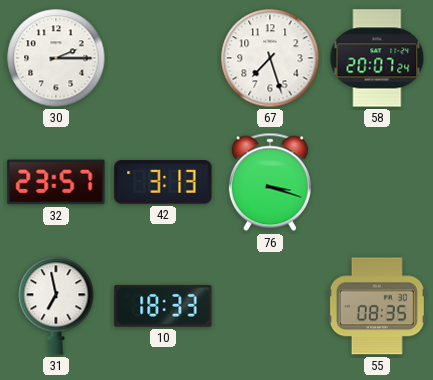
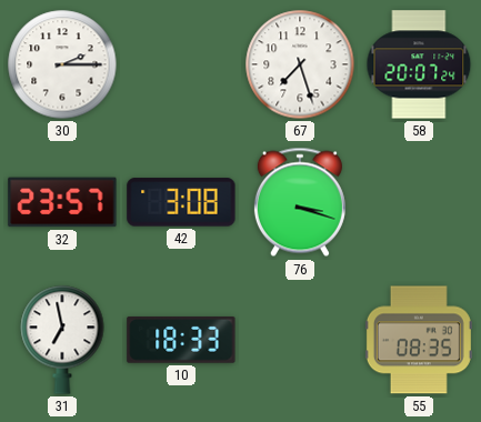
42: 3:13 -> 3:08 (181, 202)
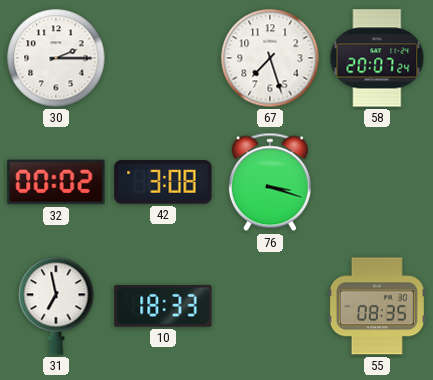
32: 23:57 -> 00:02 (56, 182)
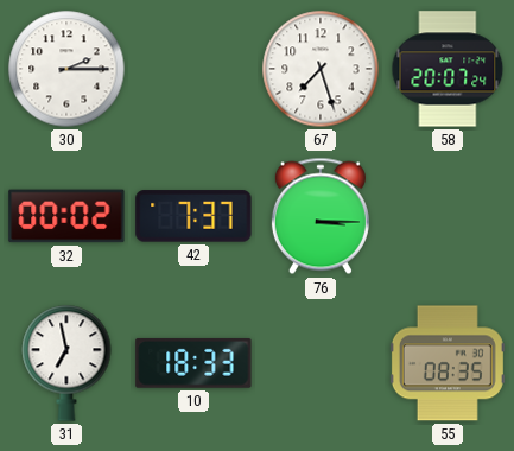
42: 3:08 -> 7:37 (193, 216)
76: 3:18 -> 3:15 (321, 216)
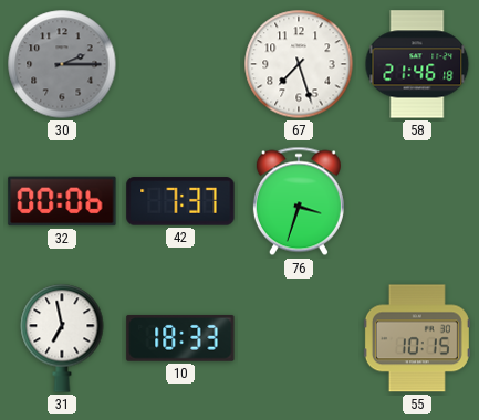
30 dial: white -> grey (62, 64)
58: 20:07 -> 21:46 (417, 64)
32: 00:02 -> 00:06 (62, 201)
76: 3:15 -> 3:33 (299, 201)
55: 08:35 -> 10:15 (417, 338)
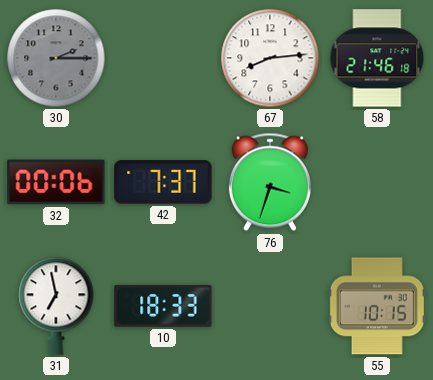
67: 7:27 -> 8:14 (270, 58)
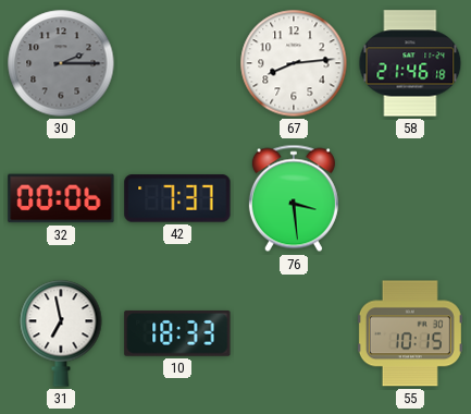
76: 3:33 -> 3:29 (294, 198)
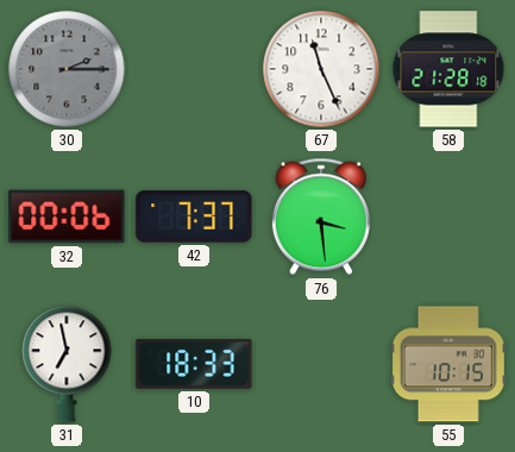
67: 8:14 -> 11:26 (321, 69)
58: 21:46 -> 21:28 (448, 69)
